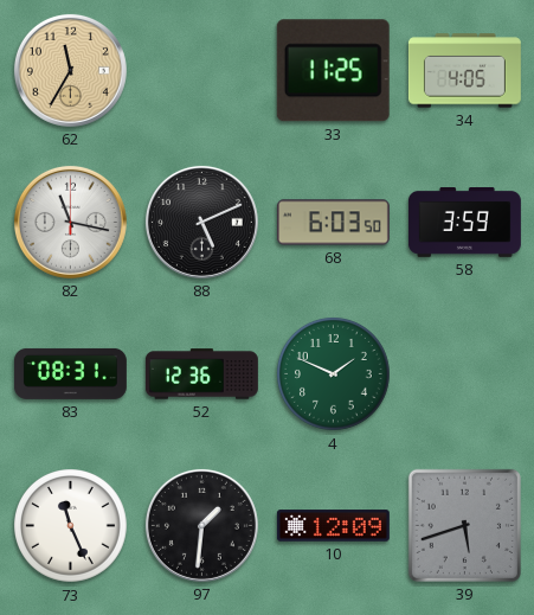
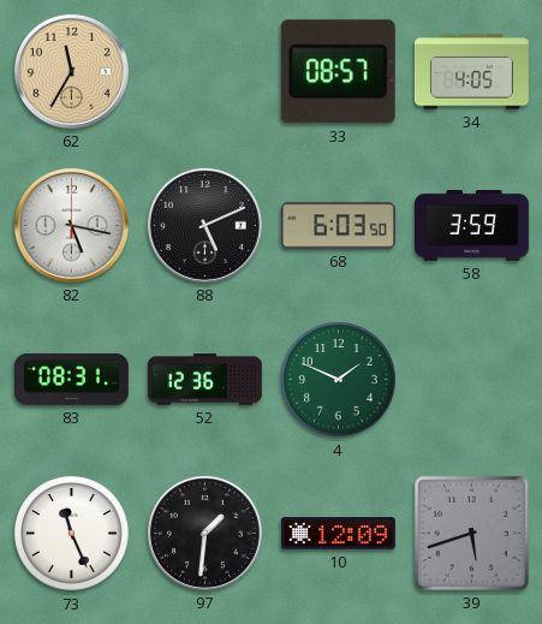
33: 11:25 -> 08:57 (338, 72)
82: 11:17 -> 5:17 (71, 225)
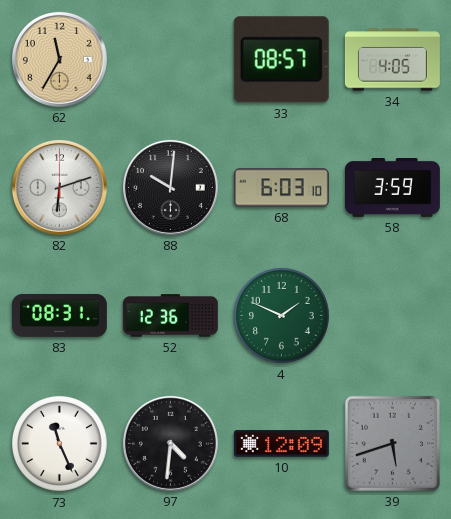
82: 5:17 -> 6:12 (59, 187)
88: 5:11 -> 10:01 (170, 187)
68: 6:03:50 -> 6:03:10 (281, 188)
97: 1:31 -> 4:31 (170, 443)
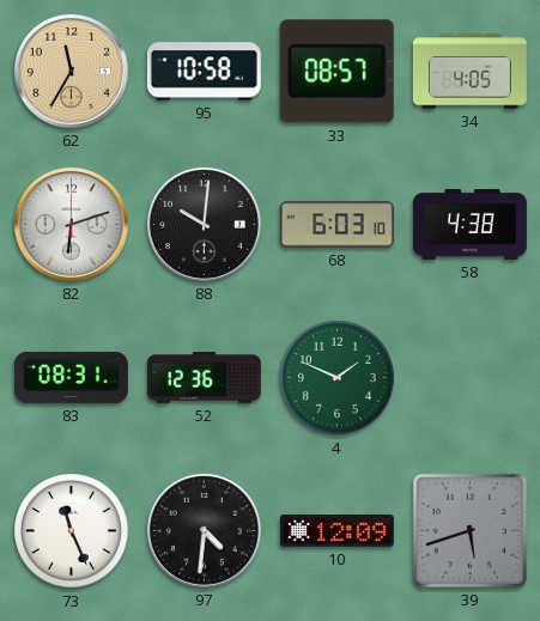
95: none -> 10:58 (204, 72)
58: 3:59 -> 4:38 (469, 225)
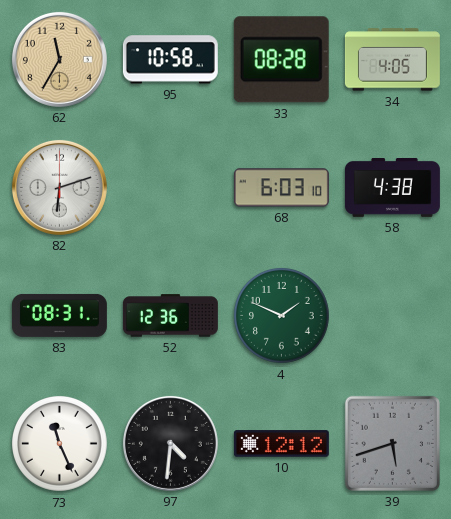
33: 08:57 -> 08:28 (281, 60)
88: 10:01 -> none (204, 224)
10: 12:09 -> 12:12 (281, 444)
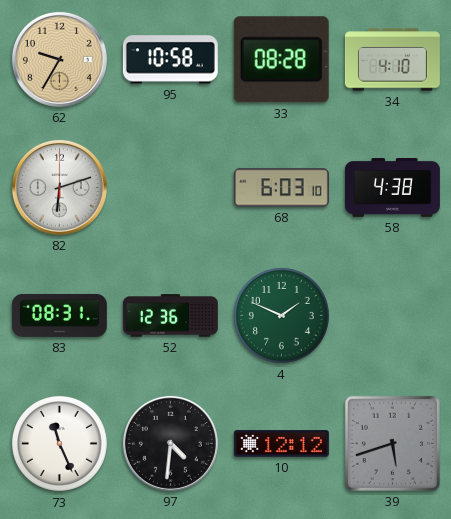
62: 11:35 -> 9:35 (59, 59)
34: 4:05 -> 4:10 (392, 60)
